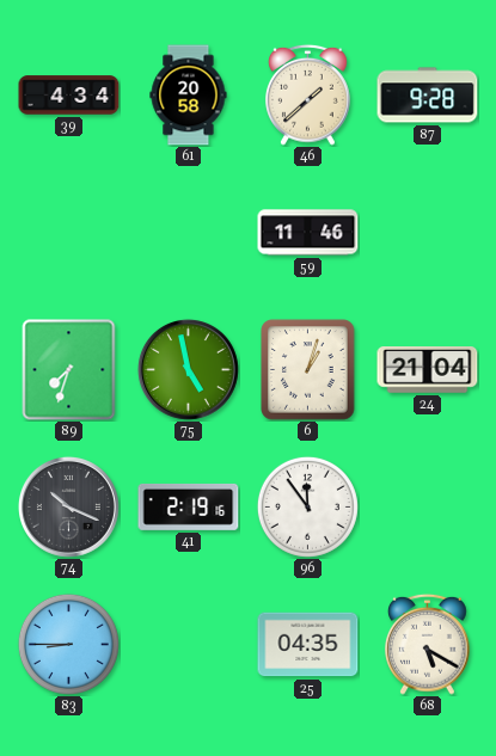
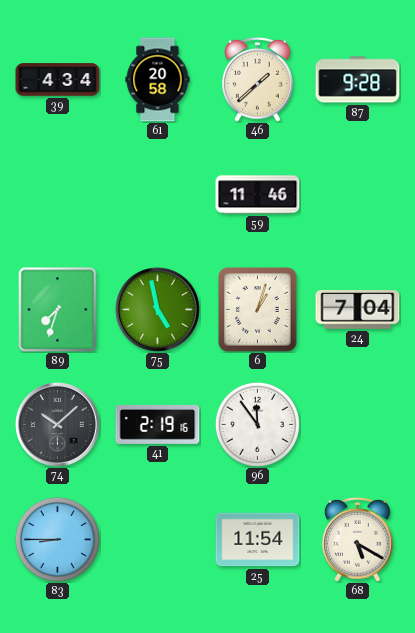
24: 21:04 -> 7:04 (358, 310)
74: 10:19 -> 10:08 (57, 424)
25: 04:35 -> 11:54 (258, 540)
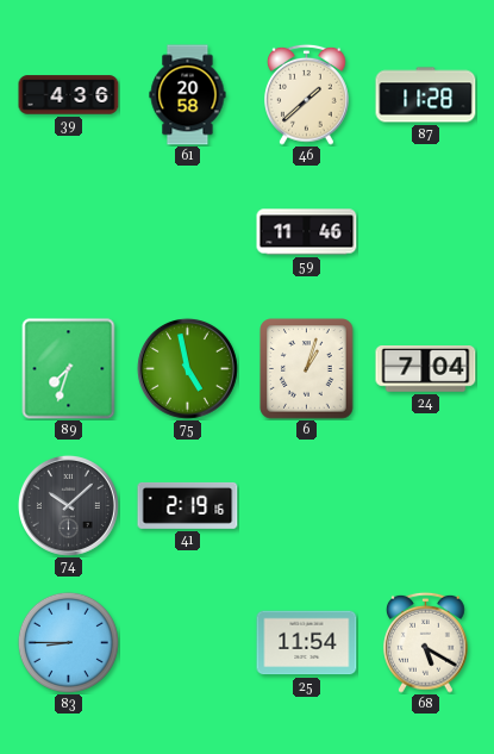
39: 4:34 -> 4:36 (69, 95)
87: 9:28 -> 11:28 (426, 95)
96: 11:54 -> none (257, 424)
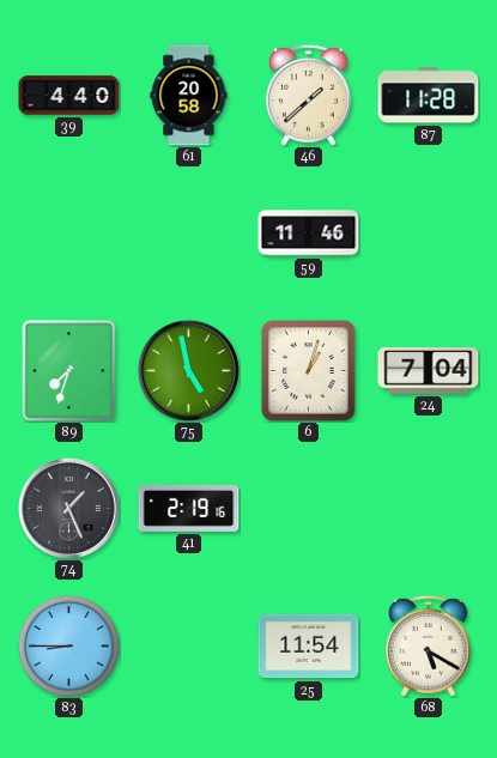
39: 4:36 -> 4:40 (69, 96)
74: 10:08 -> 1:26 (68, 508)
